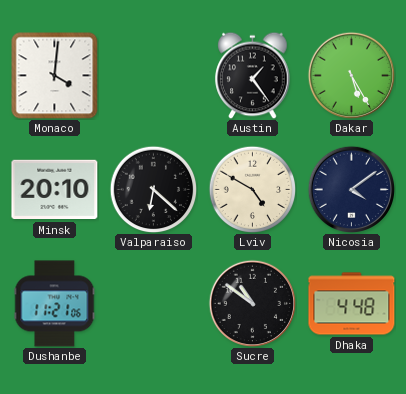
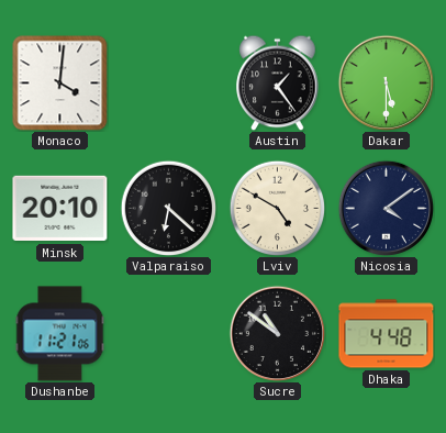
Dakar: 5:25 -> 5:30 (386, 82)
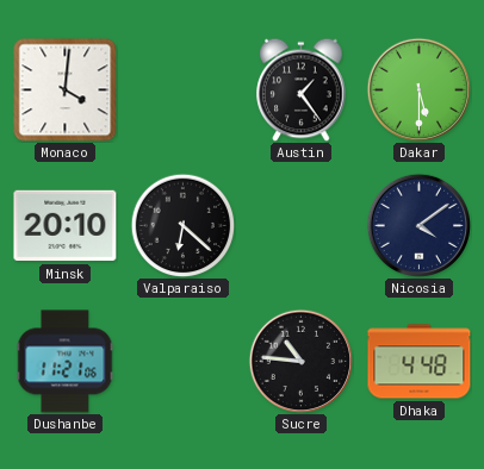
Lviv: 4:50 -> none (277, 208)
Sucre: 10:51 -> 10:46 (300, 361)
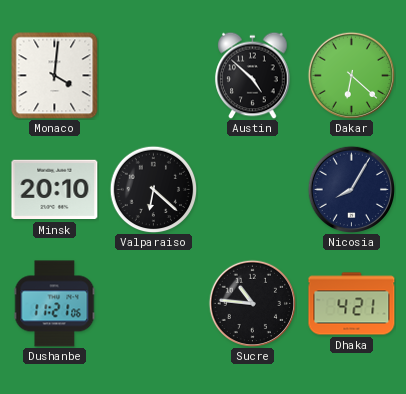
Austin: 1:24 -> 4:52 (253, 75)
Dakar: 5:30 -> 6:22 (351, 75)
Nicosia: 4:09 -> 8:05 (351, 189)
Dhaka: 4:48 -> 4:21 (352, 304)
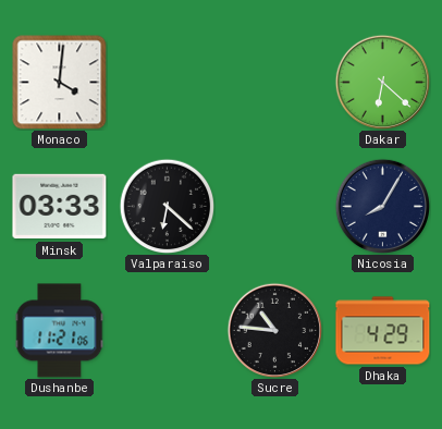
Austin: 4:52 -> none (253, 75)
Minsk: 20:10 -> 03:33 (60, 207)
Dhaka: 4:21 -> 4:29 (383, 331)
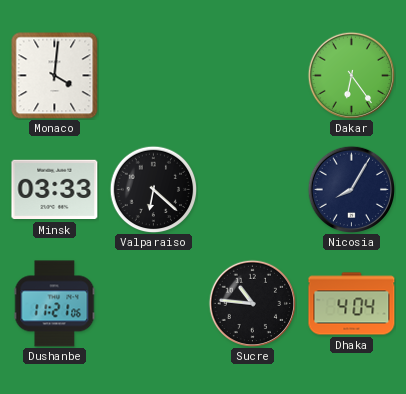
Dakar: 6:22 -> 6:24 (351, 75)
Dhaka: 4:29 -> 4:04 (352, 304)
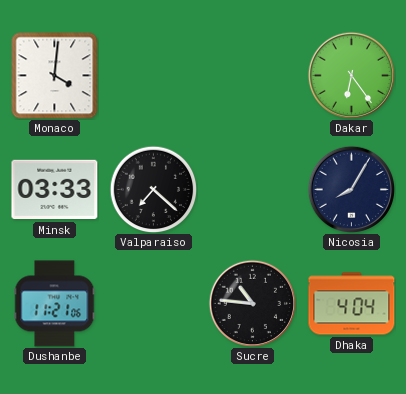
Valparaiso: 6:22 -> 7:22 (153, 189)
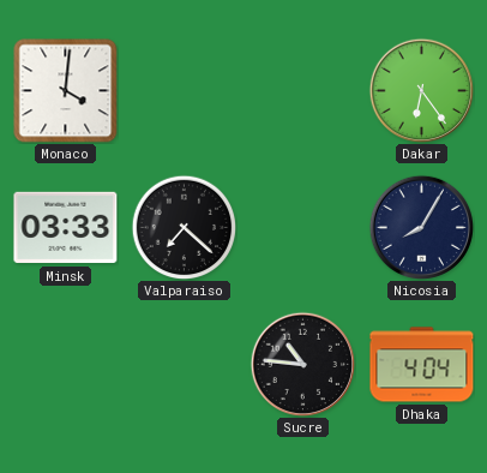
Dushanbe: 11:21 -> none (55, 304)
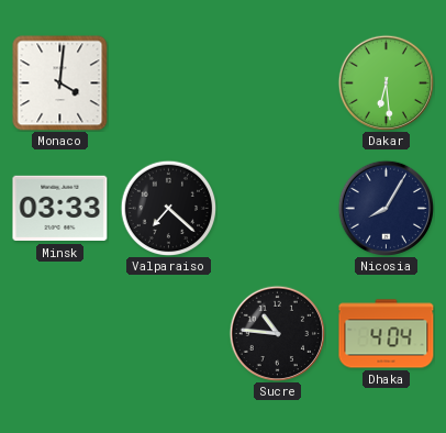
Dakar: 6:24 -> 6:29 (386, 82)
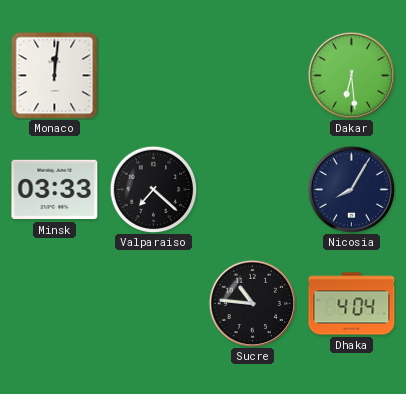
Monaco: 4:01 -> 12:01 (55, 76)
